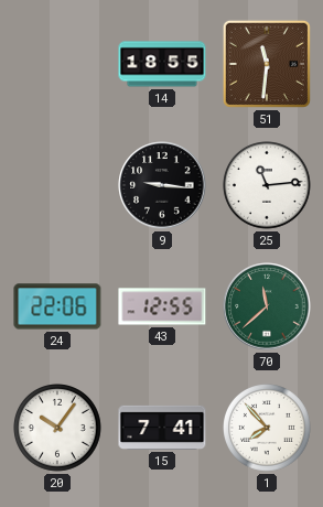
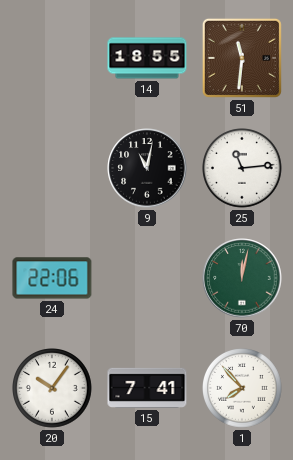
9: 9:16 -> 11:02 (147, 168)
43: 12:55 -> none (162, 306)
70: 11:38 -> 12:02 (242, 278)
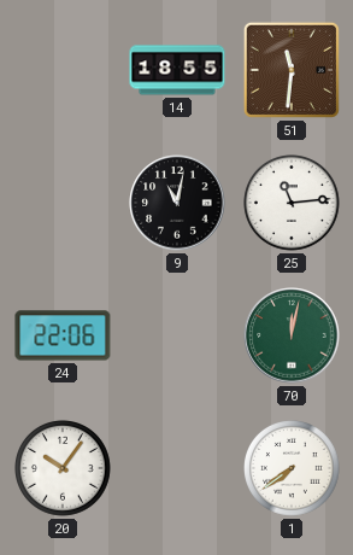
15: 7:41 -> none (147, 388)
1: 7:53 -> 7:39 (293, 469)
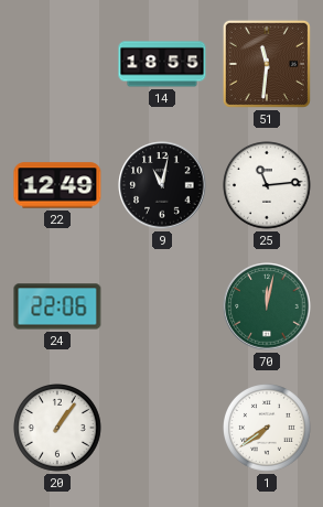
22: none -> 12:49 (57, 185)
20: 10:06 -> 1:06 (58, 429)
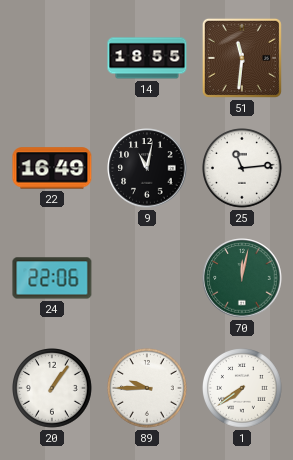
22: 12:49 -> 16:49 (52, 168)
89: none -> 9:45 (148, 389)
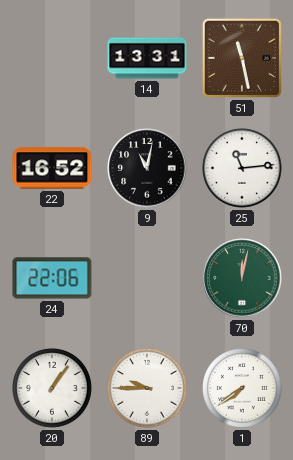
14: 18:55 -> 13:31 (147, 58)
51: 11:31 -> 11:28 (242, 58)
22: 16:49 -> 16:52 (52, 168)
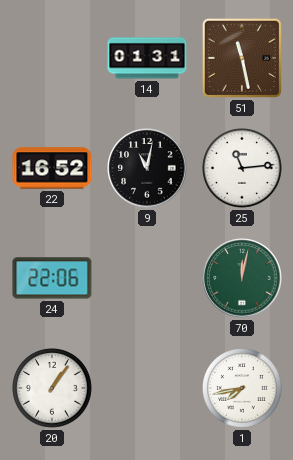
14: 13:31 -> 01:31 (147, 58)
89: 9:45 -> none (148, 389)
1: 7:39 -> 7:43 (243, 389)
